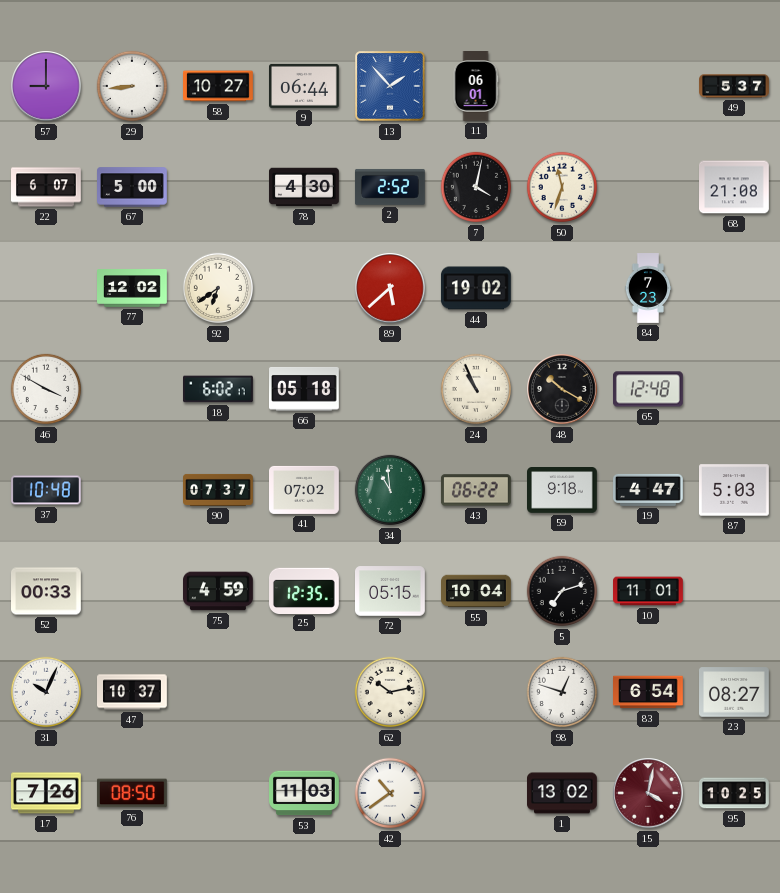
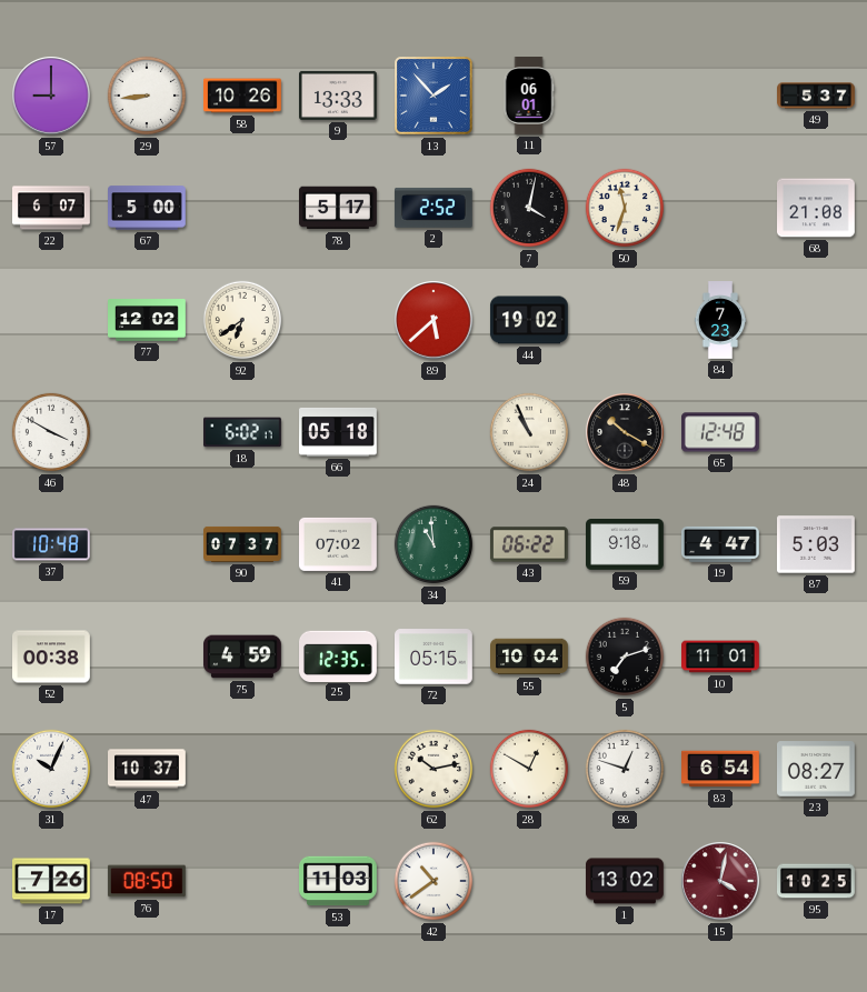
58: 10:27 -> 10:26 (243, 96)
9: 06:44 -> 13:33 (339, 96)
78: 4:30 -> 5:17 (339, 208)
52: 00:33 -> 00:38 (52, 657)
28: none -> 12:50 (529, 769)
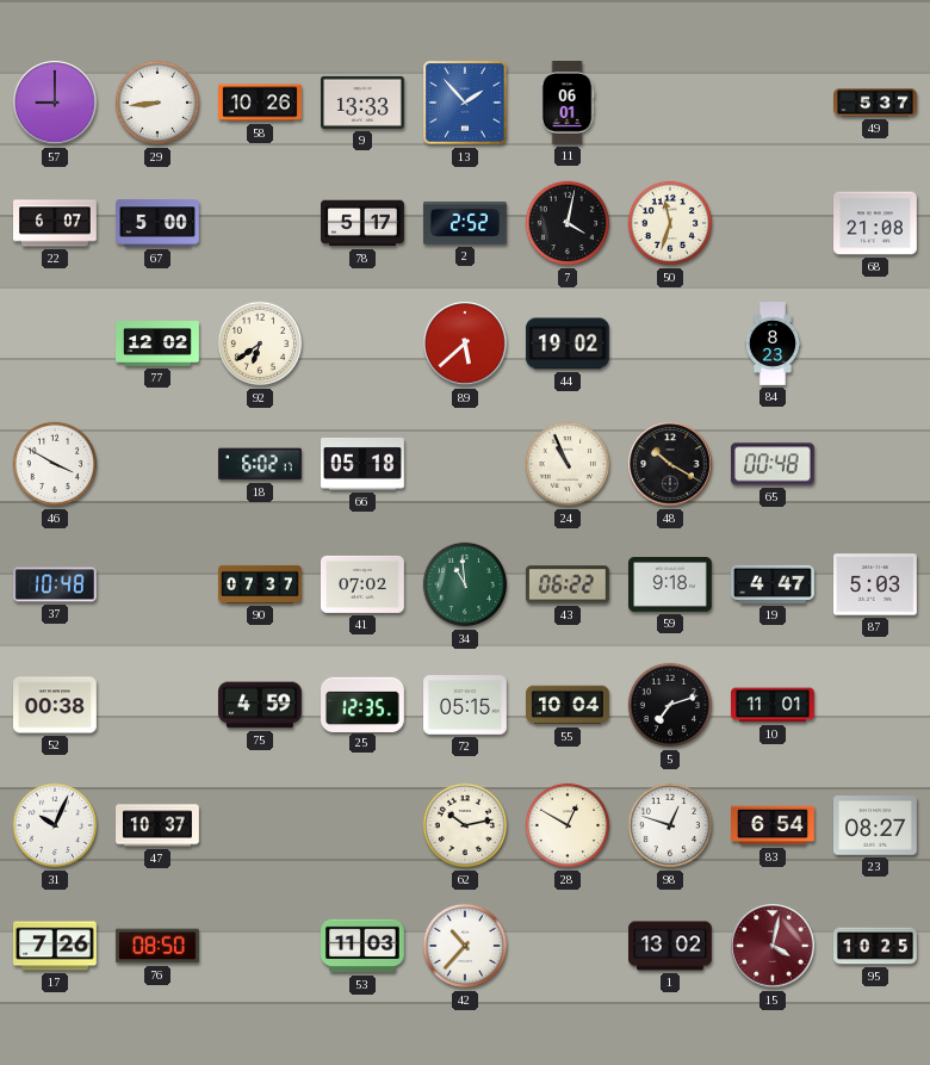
84: 7:23 -> 8:23 (773, 343)
65: 12:48 -> 00:48 (774, 464)
42: 10:39 -> 10:37 (465, 946)
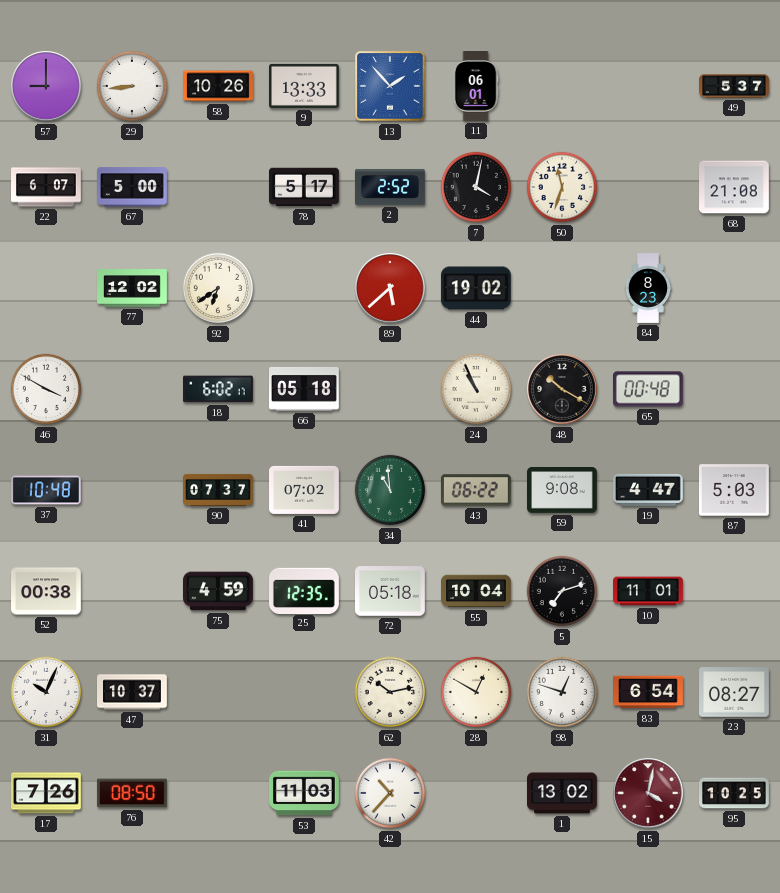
59: 9:18 -> 9:08 (563, 491)
72: 05:15 -> 05:18 (391, 591)
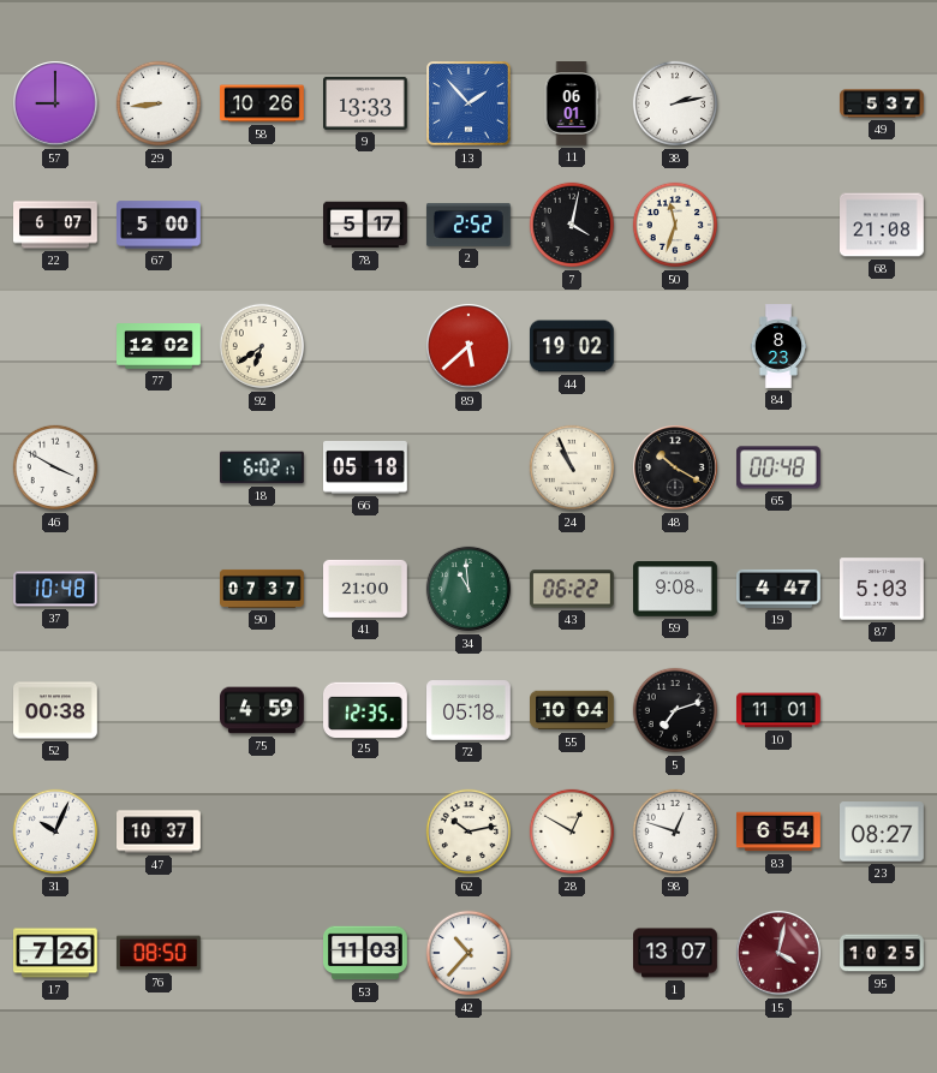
38: none -> 2:13 (675, 103)
41: 07:02 -> 21:00 (366, 589)
1: 13:02 -> 13:07 (676, 953)
